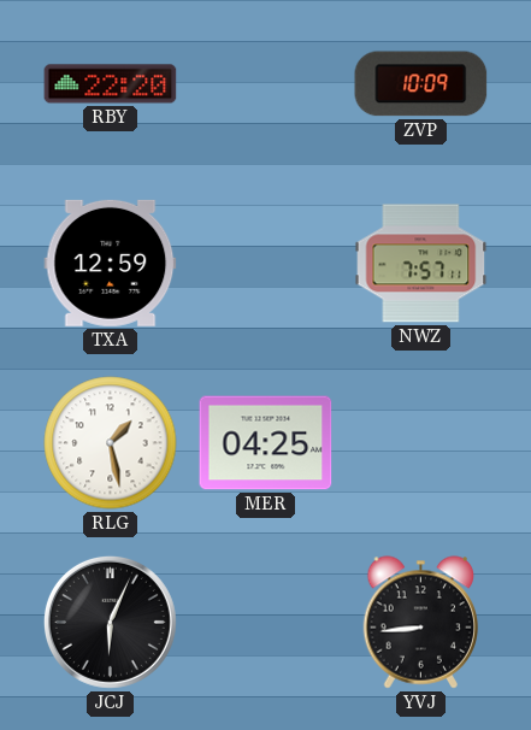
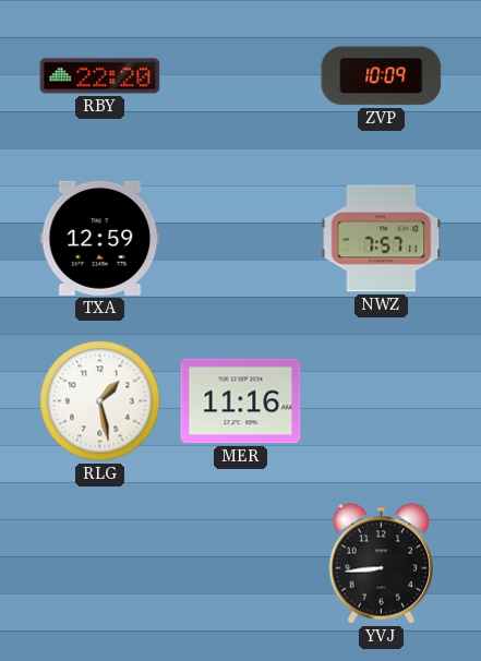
MER: 04:25 -> 11:16 (241, 401)
JCJ: 6:04 -> none (110, 622)
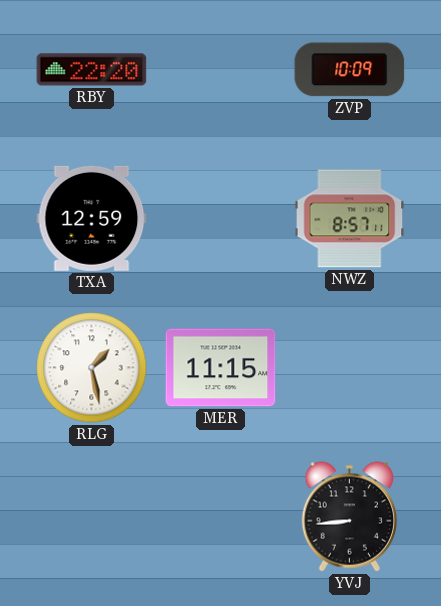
NWZ: 7:57 -> 8:57 (350, 219)
MER: 11:16 -> 11:15 (221, 368)
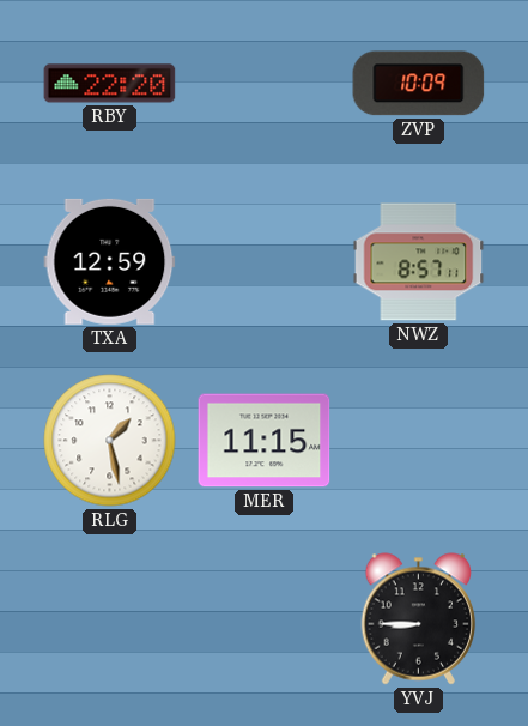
YVJ: 8:44 -> 8:45 (419, 619)
